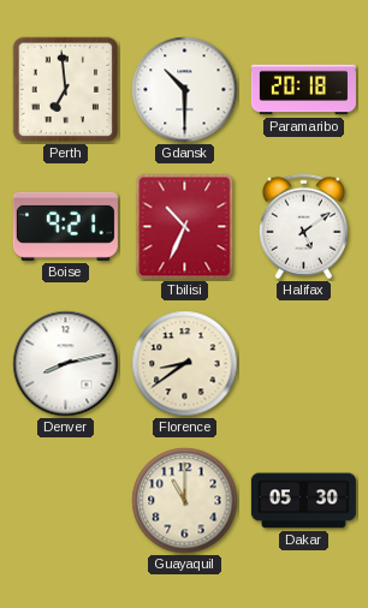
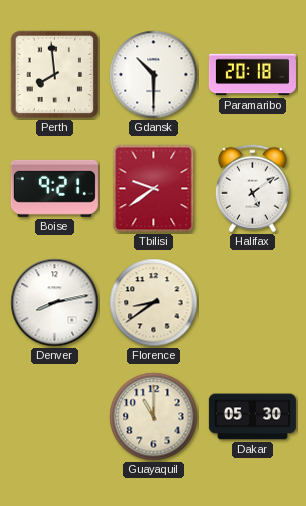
Perth: 6:59 -> 7:59 (55, 75)
Tbilisi: 10:34 -> 9:39 (154, 189)
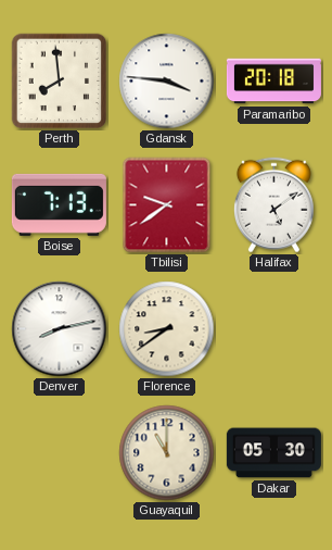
Gdansk: 10:30 -> 3:46 (167, 82)
Boise: 9:21 -> 7:13 (59, 204)
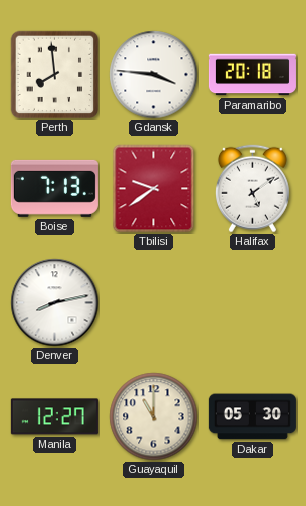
Florence: 8:39 -> none (167, 329)
Manila: none -> 12:27 (54, 417)
